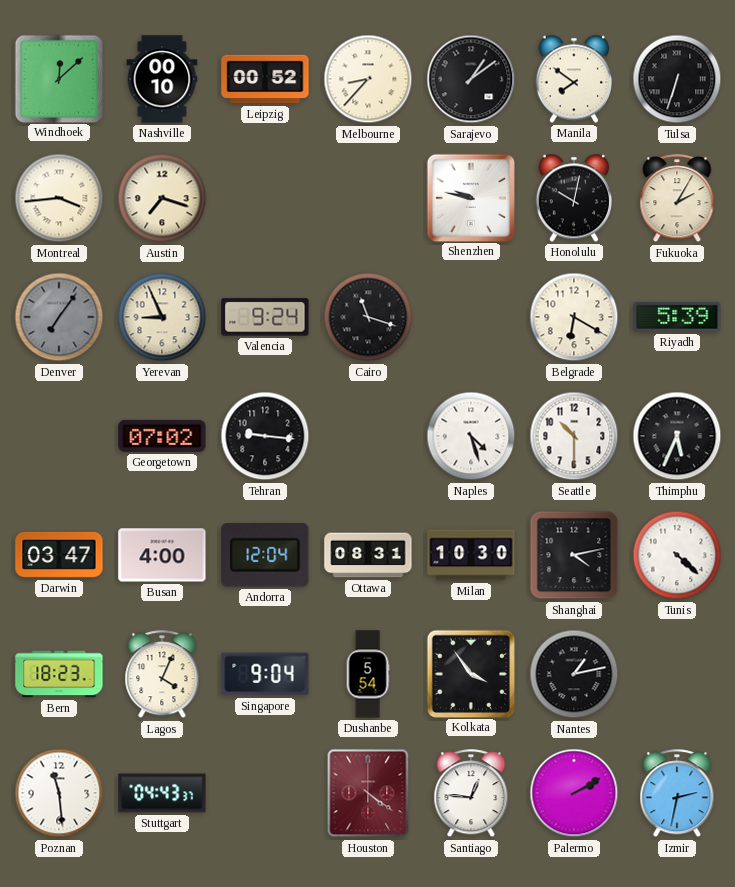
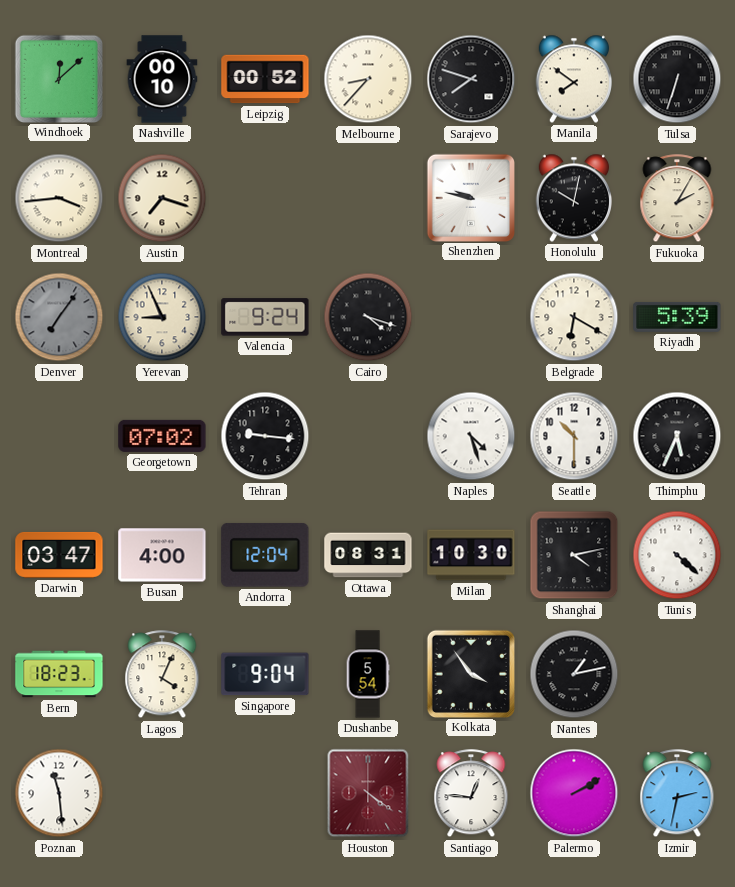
Sarajevo: 1:09 -> 7:48 (471, 79)
Cairo: 11:18 -> 4:18 (368, 317)
Stuttgart: 04:43 -> none (162, 793)
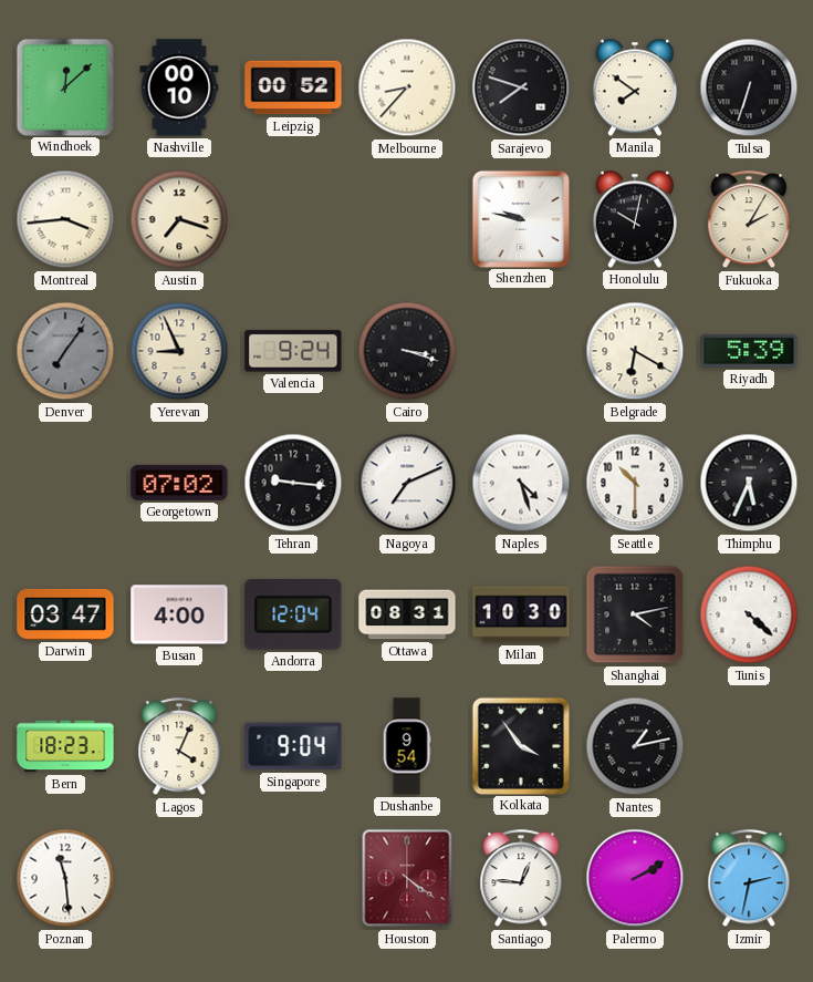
Cairo: 4:18 -> 3:18 (407, 351)
Nagoya: none -> 7:11 (407, 483)
Dushanbe: 5:54 -> 9:54 (407, 746)
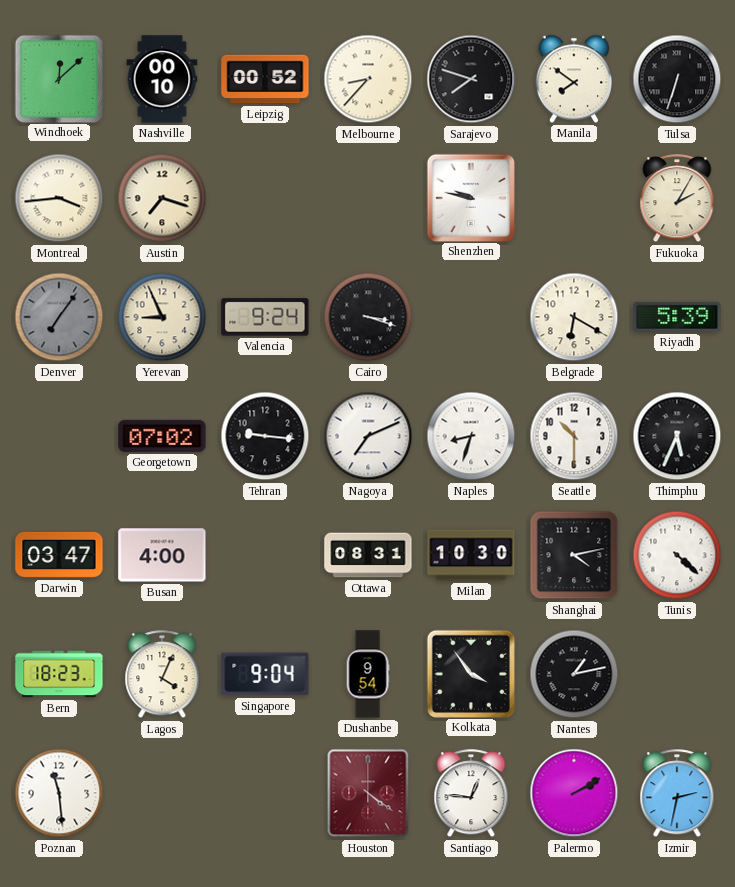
Honolulu: 10:02 -> none (635, 219)
Naples: 4:27 -> 8:33 (471, 436)
Andorra: 12:04 -> none (293, 614)
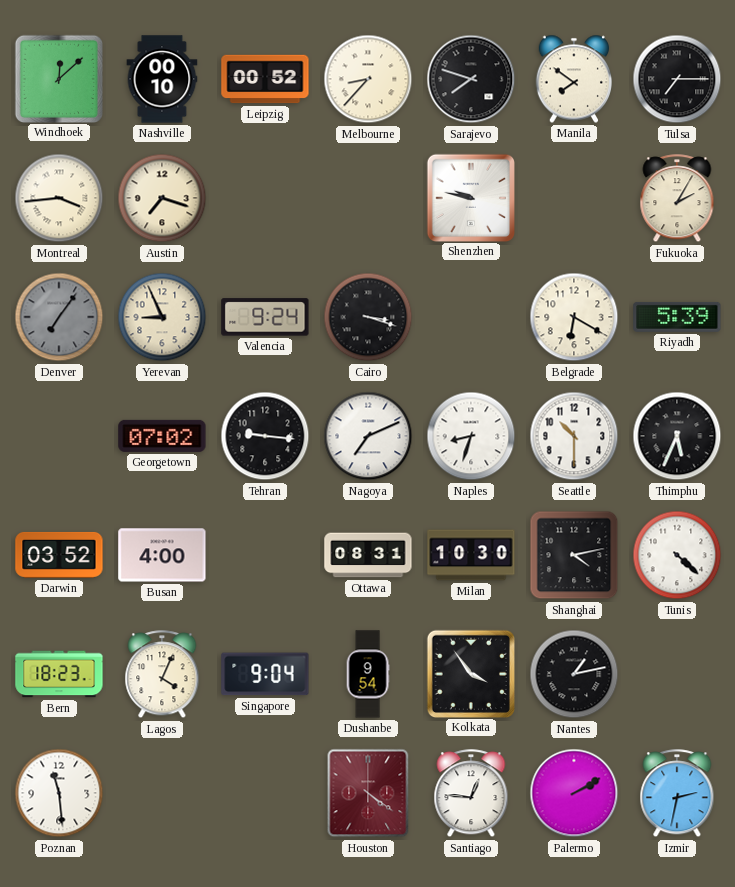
Tulsa: 6:33 -> 7:15 (677, 79)
Darwin: 03:47 -> 03:52 (59, 555)
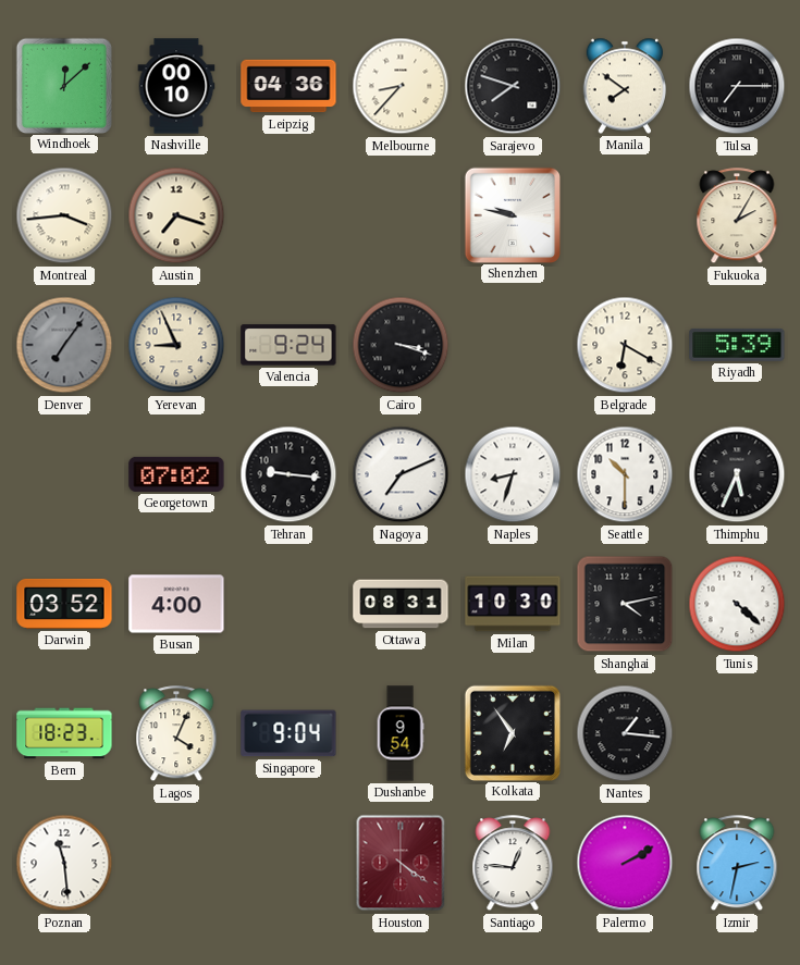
Leipzig: 00:52 -> 04:36 (288, 86)
Kolkata: 3:54 -> 6:54 (512, 732)
Nantes: 1:13 -> 1:16 (625, 733)
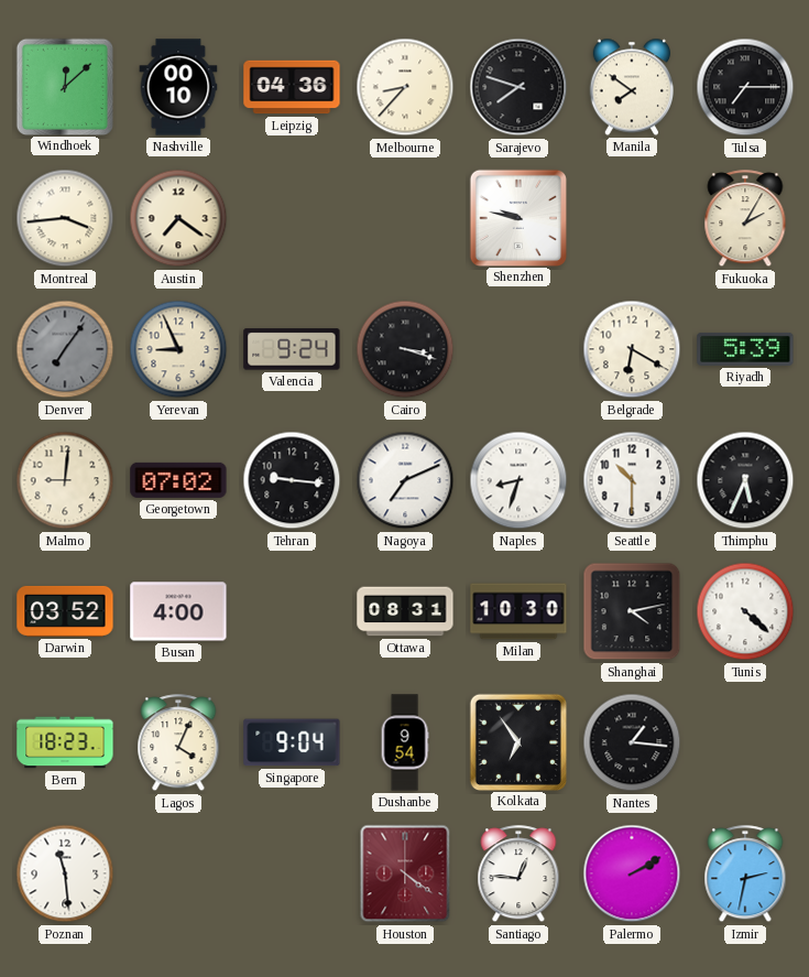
Austin: 7:18 -> 7:21 (178, 218)
Malmo: none -> 9:01 (65, 480)
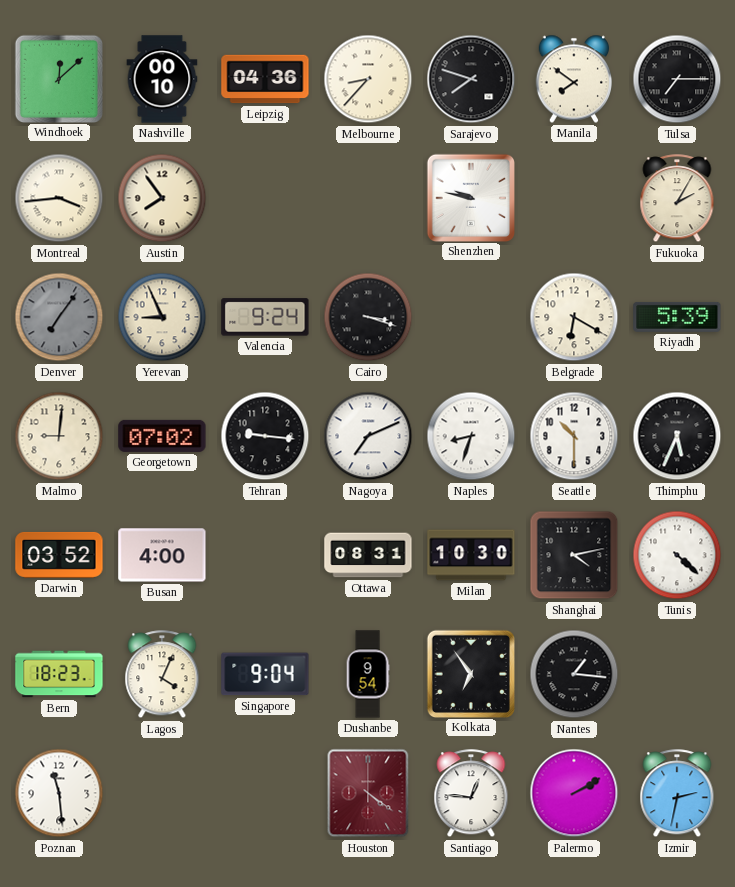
Austin: 7:21 -> 7:54 (162, 198)
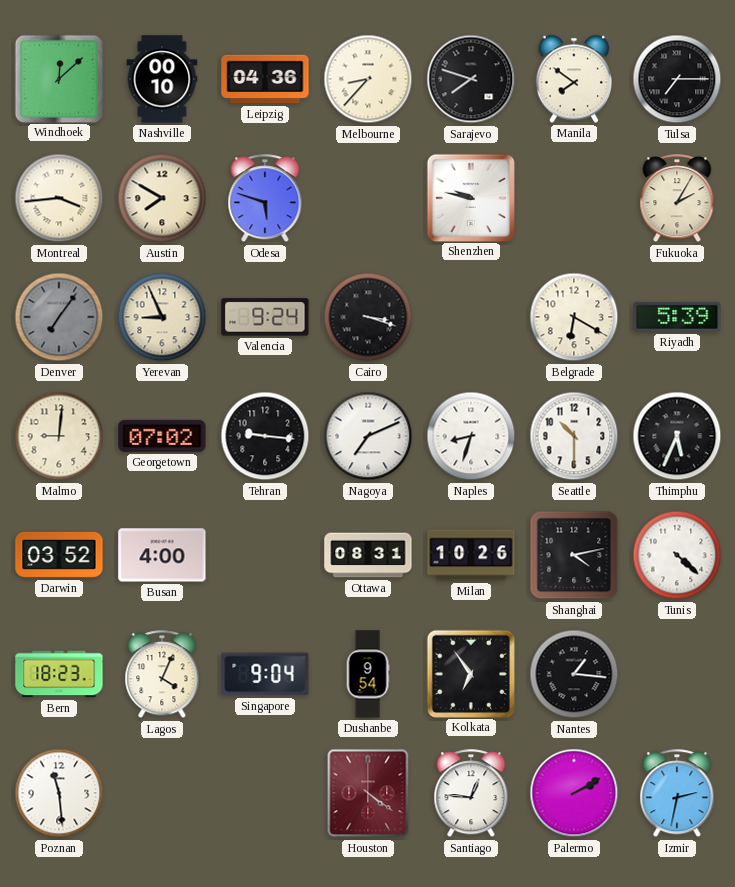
Austin: 7:54 -> 7:50 (162, 198)
Odesa: none -> 5:48 (265, 199)
Milan: 10:30 -> 10:26 (471, 555)
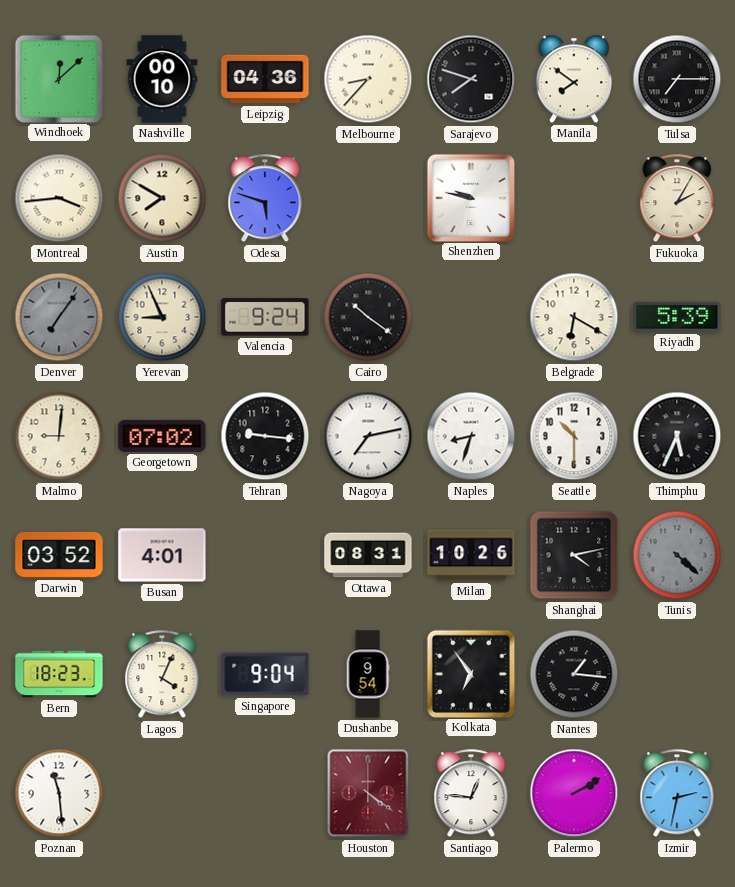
Cairo: 3:18 -> 10:21 (368, 317)
Nagoya: 7:11 -> 7:13 (368, 436)
Busan: 4:00 -> 4:01 (162, 555)
Tunis dial: white -> grey (677, 555)
